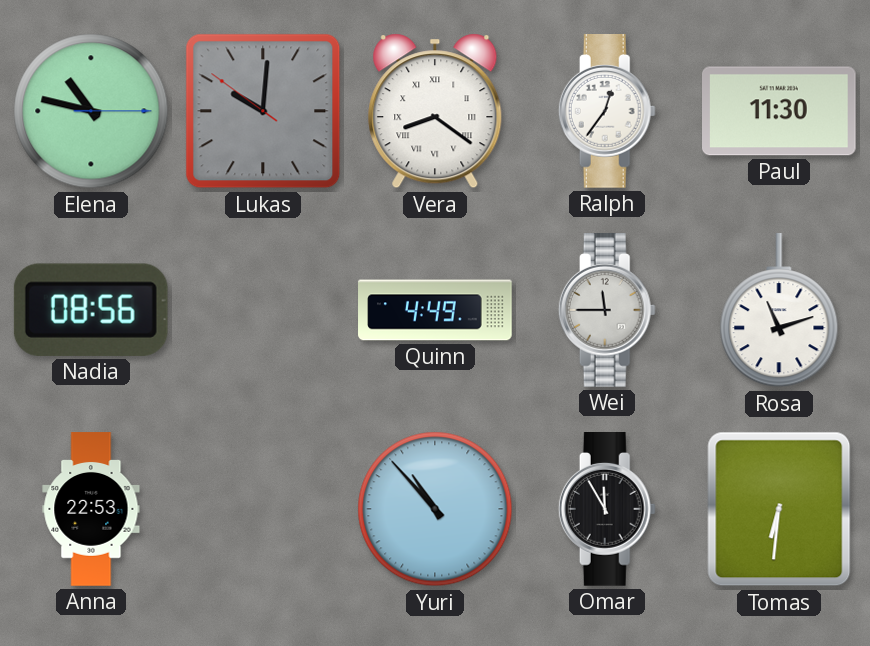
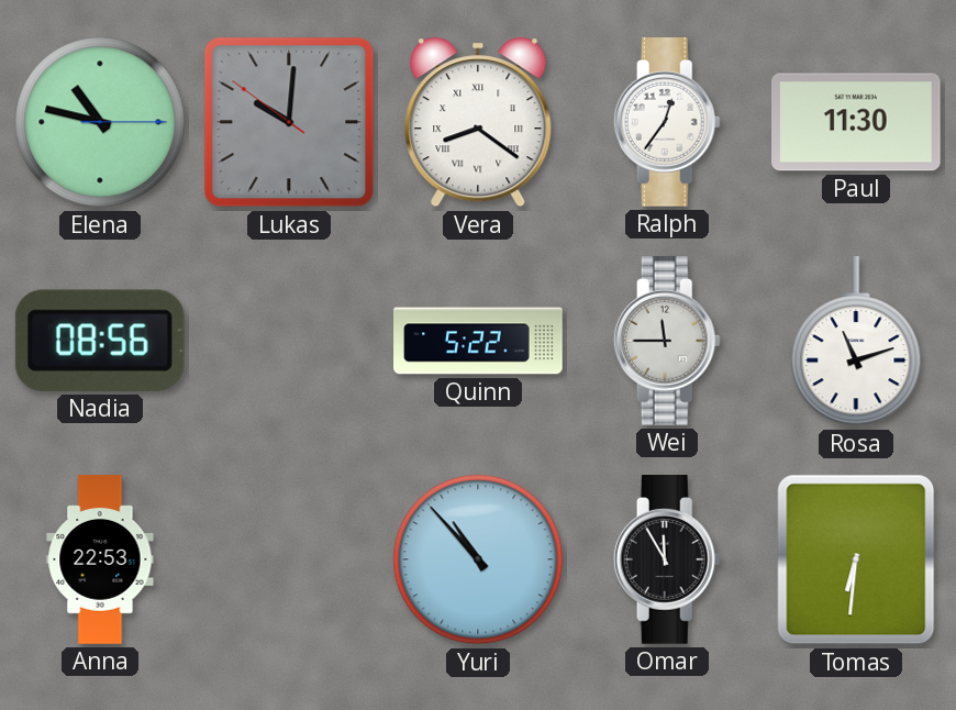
Quinn: 4:49 -> 5:22 (478, 341)
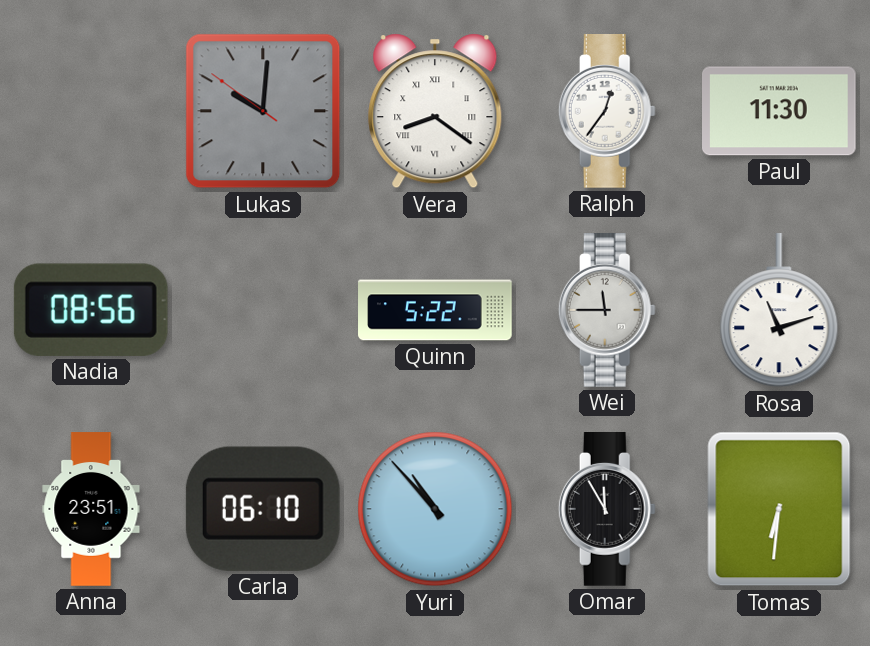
Elena: 10:47 -> none (100, 122)
Anna: 22:53 -> 23:51 (91, 509)
Carla: none -> 06:10 (263, 509)
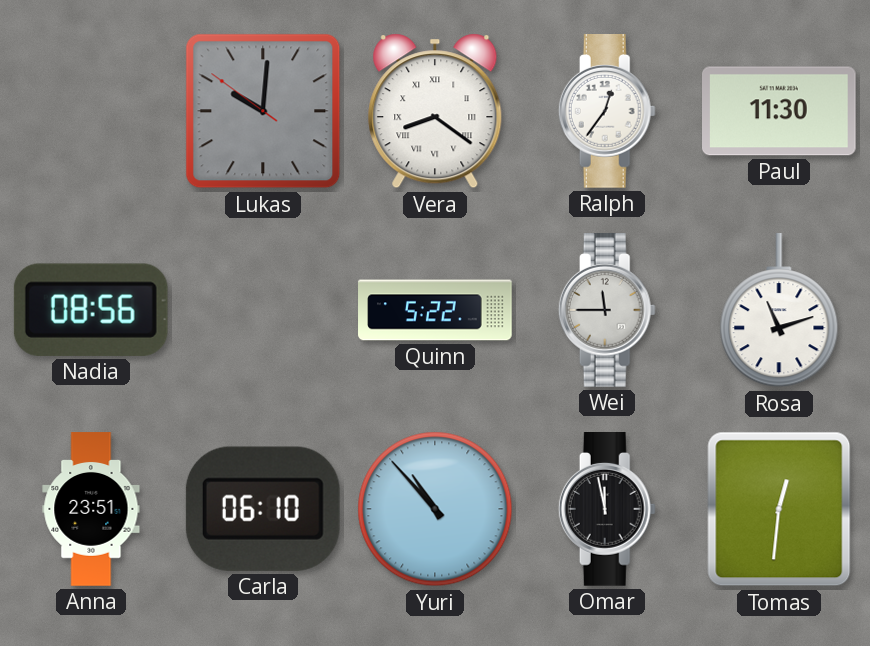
Omar: 11:55 -> 11:58 (607, 509)
Tomas: 6:31 -> 12:31 (779, 509)
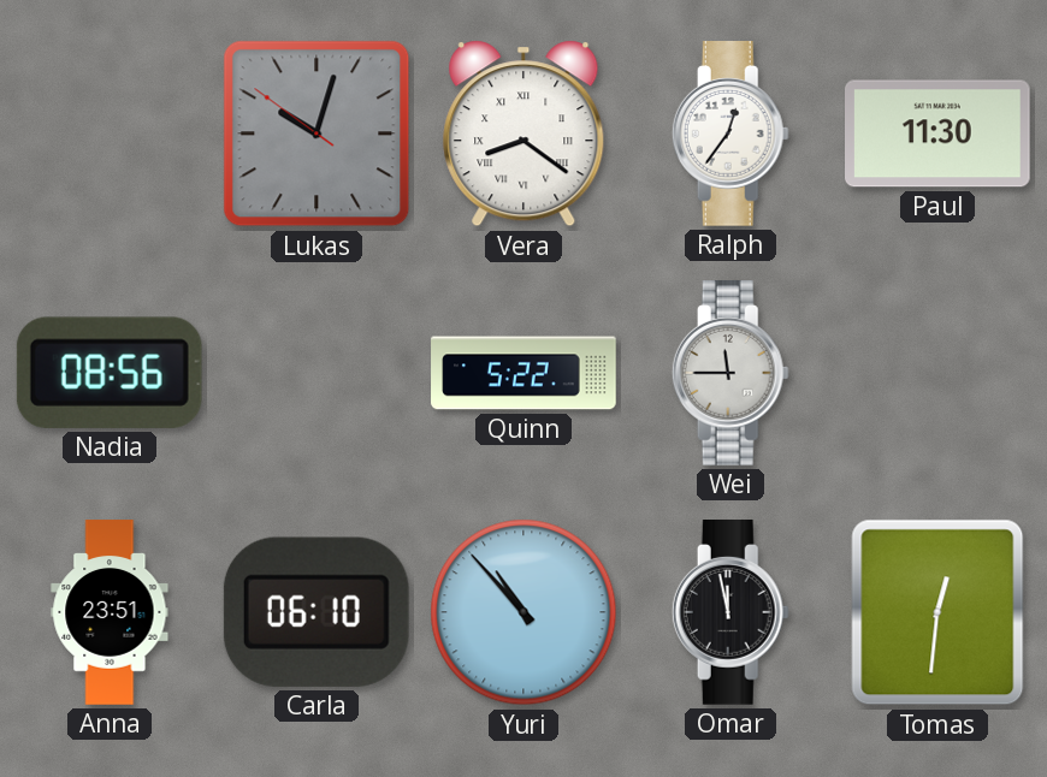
Lukas: 10:00 -> 10:02 (317, 134)
Rosa: 11:12 -> none (779, 311)
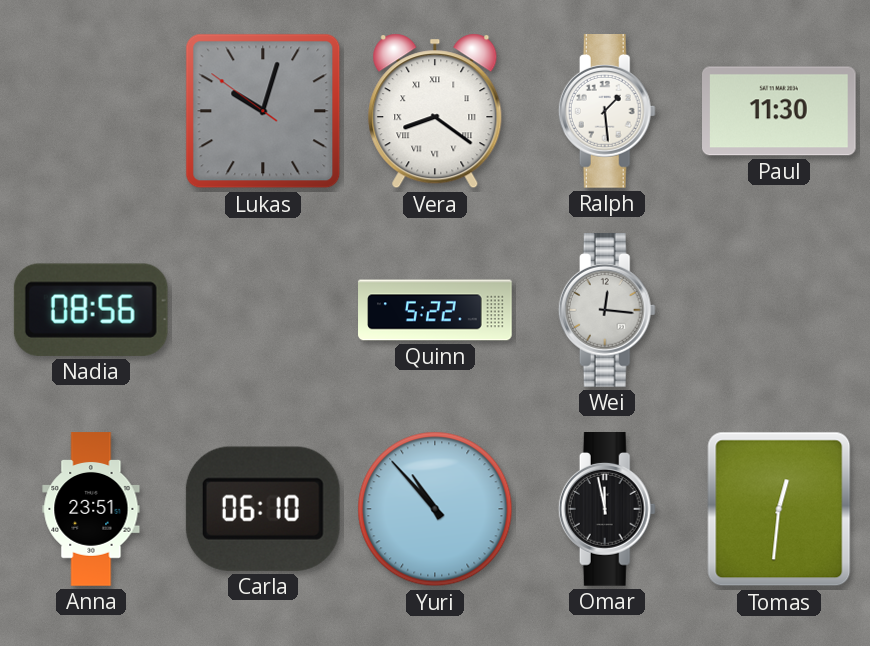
Ralph: 12:36 -> 1:29 (607, 111)
Wei: 11:45 -> 12:16 (607, 310)
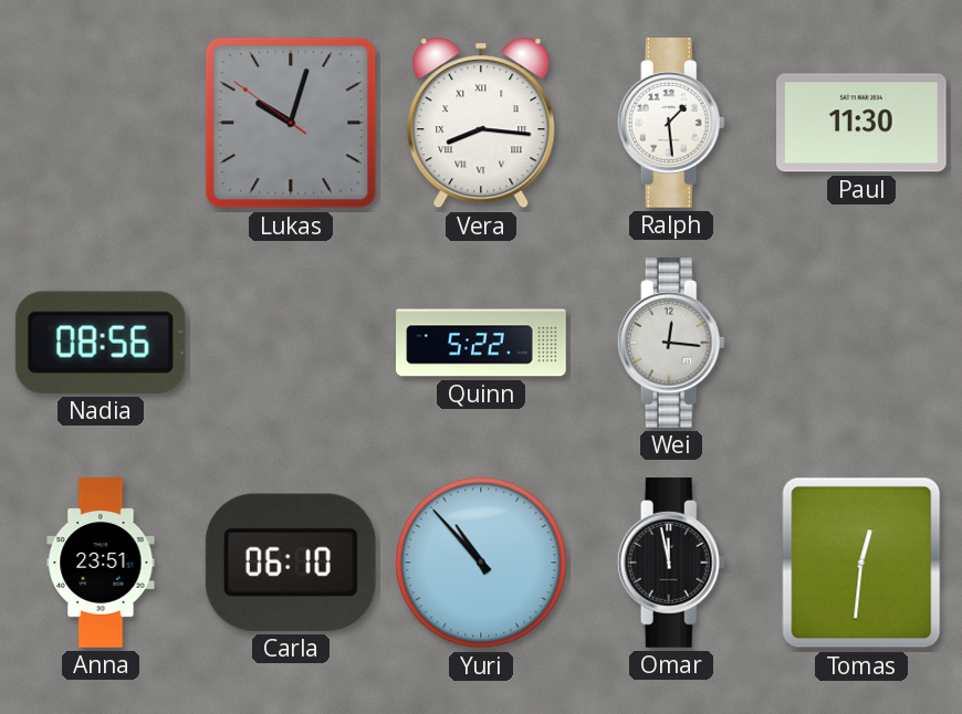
Vera: 8:21 -> 8:16 (481, 123)
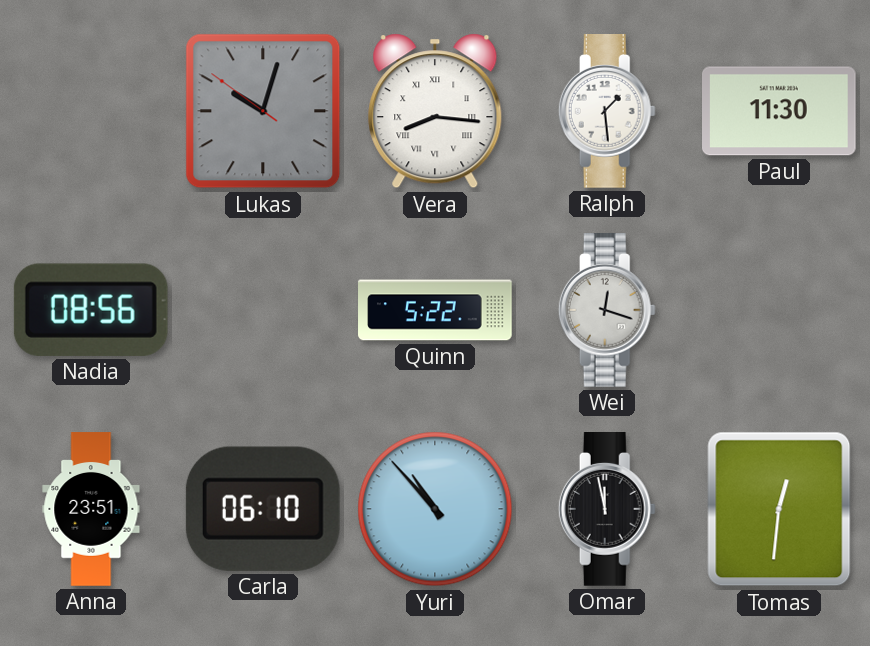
Wei: 12:16 -> 12:18 (607, 310)
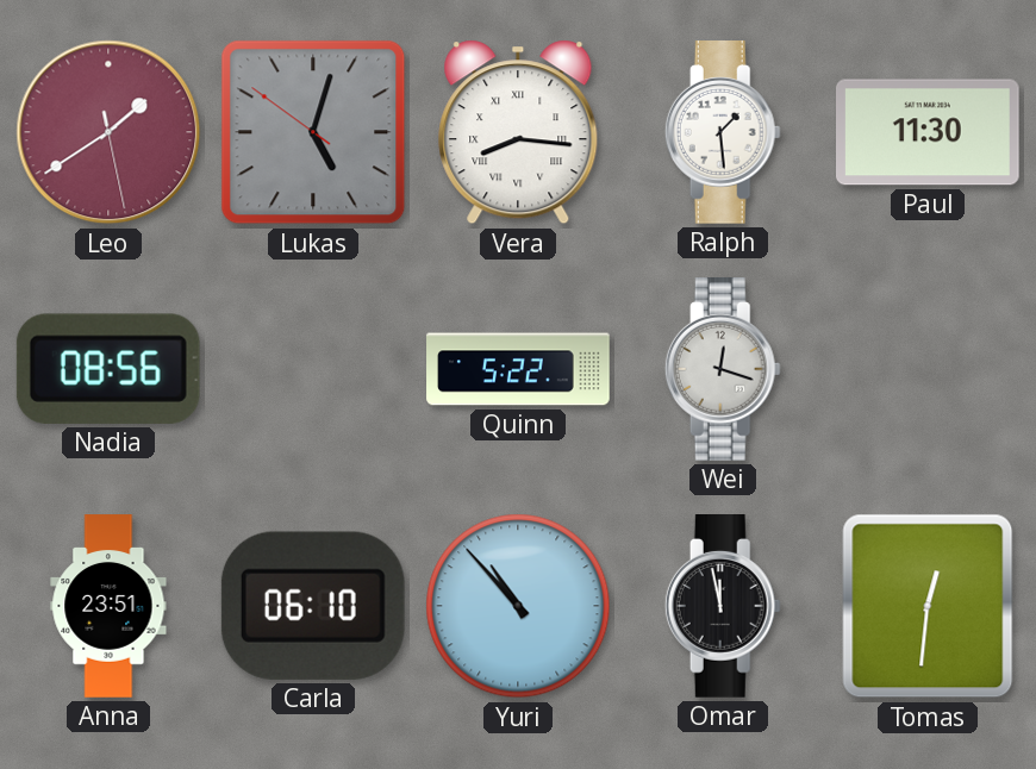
Leo: none -> 1:39 (108, 132)
Lukas: 10:02 -> 5:02 (313, 132)
